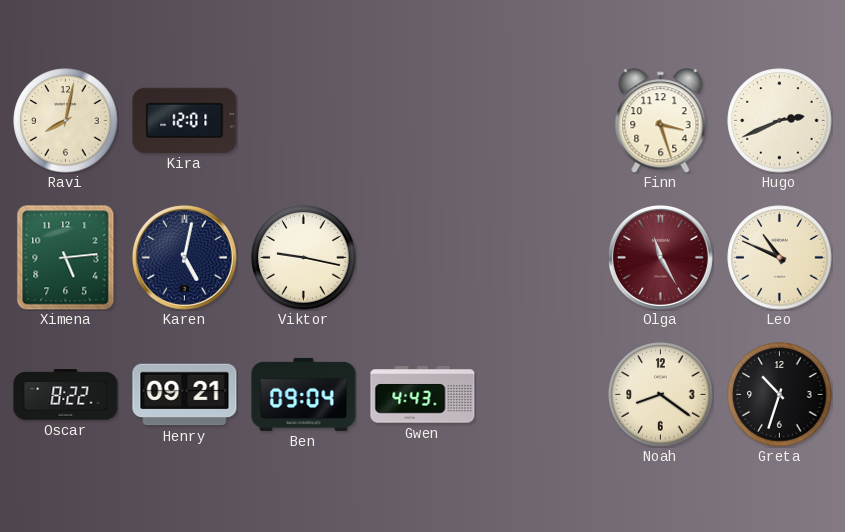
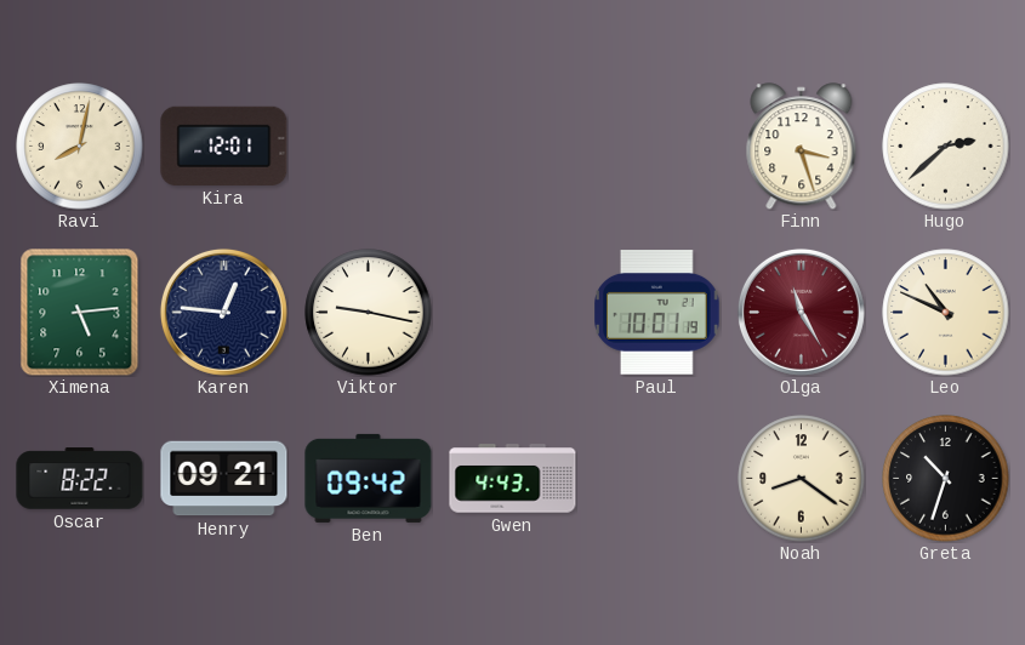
Hugo: 2:41 -> 2:38 (946, 147)
Karen: 5:02 -> 12:46 (223, 312)
Paul: none -> 10:01 (657, 313)
Ben: 09:04 -> 09:42 (369, 478)
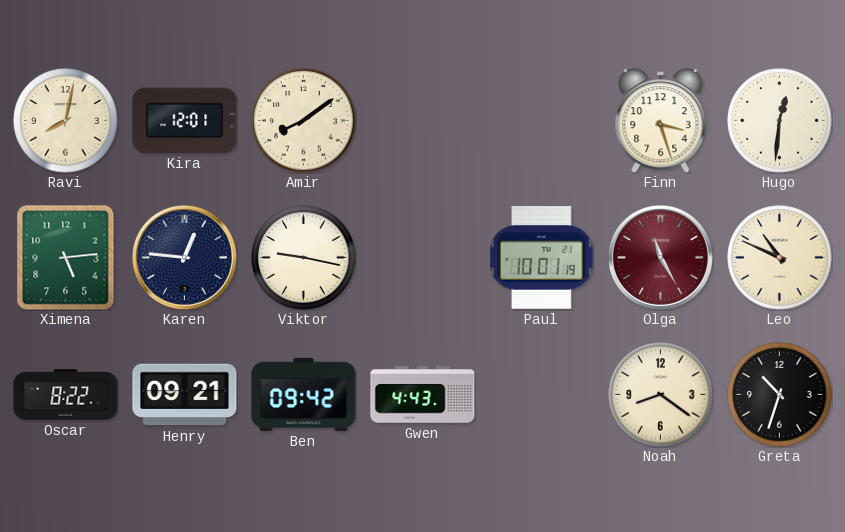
Amir: none -> 8:09 (304, 121)
Hugo: 2:38 -> 12:31 (780, 121)
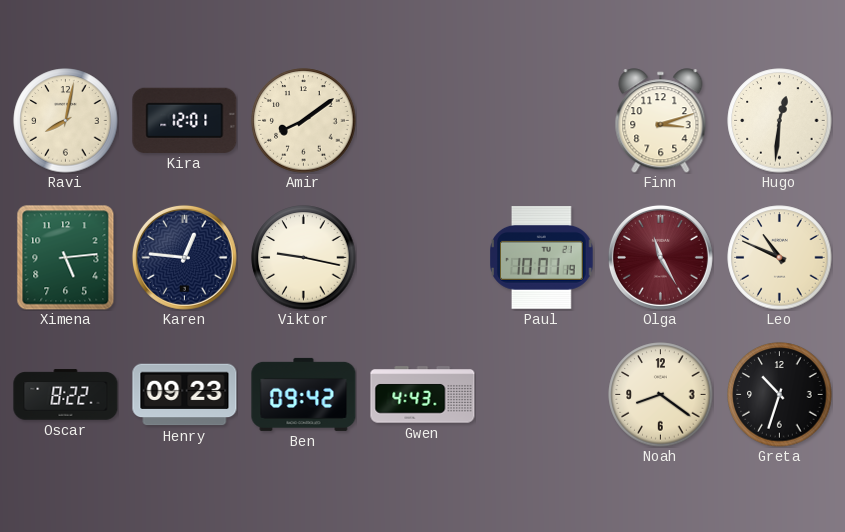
Finn: 3:27 -> 3:12 (661, 121)
Henry: 09:21 -> 09:23 (185, 395)
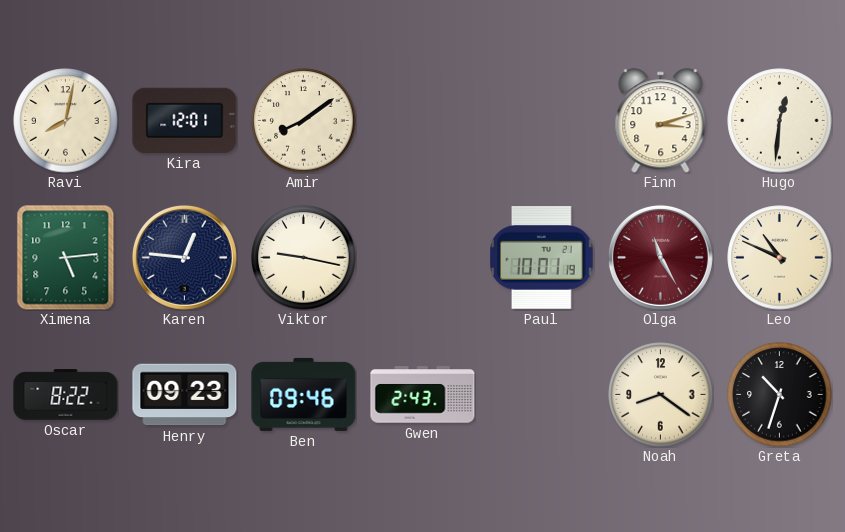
Ben: 09:42 -> 09:46 (304, 394)
Gwen: 4:43 -> 2:43 (423, 395)
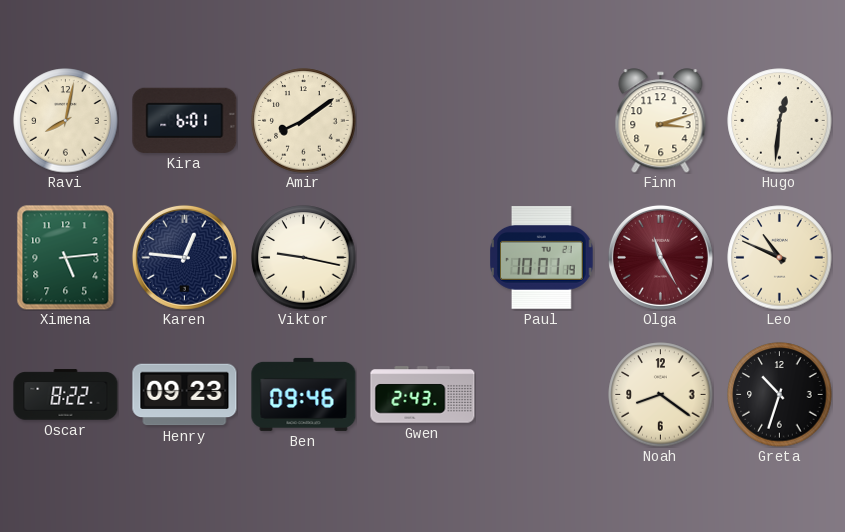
Kira: 12:01 -> 6:01 (185, 120)
